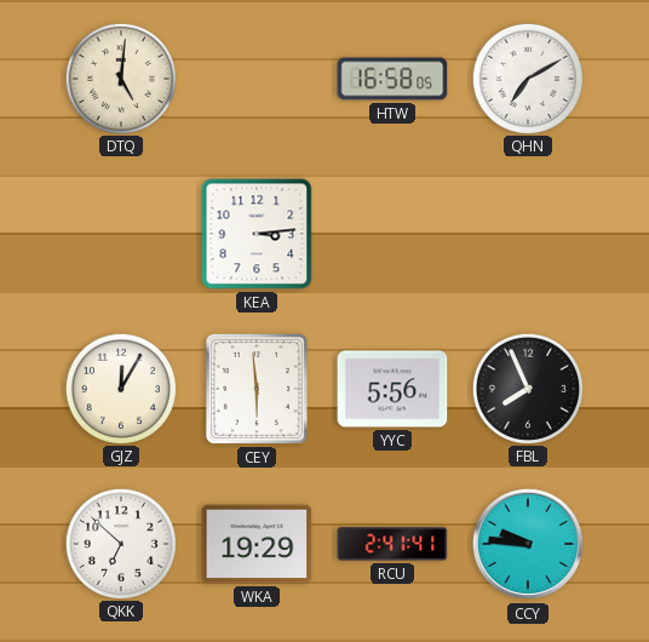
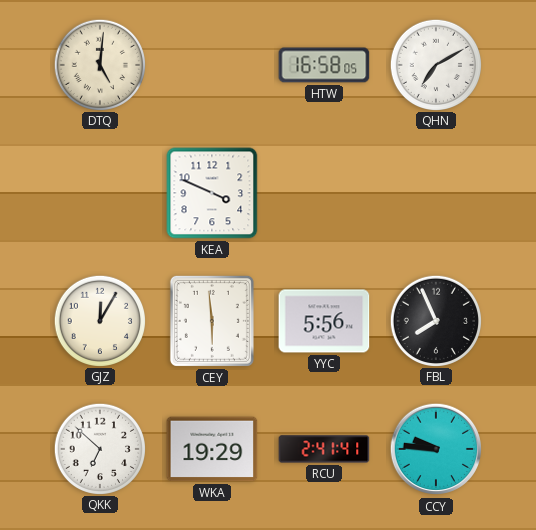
KEA: 3:14 -> 3:49 (212, 193)
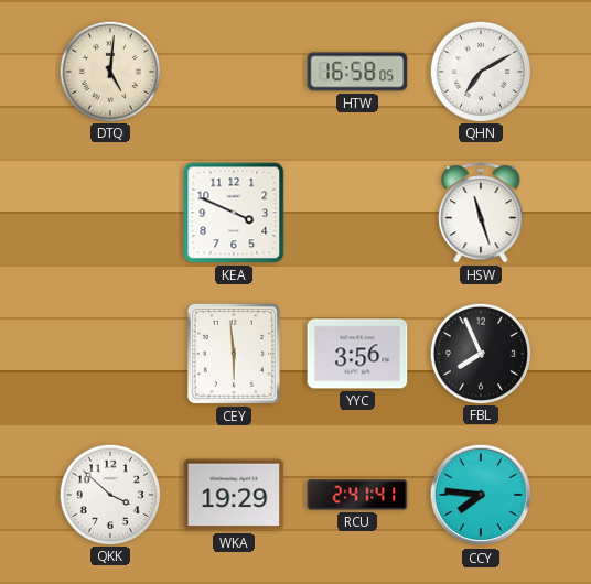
HSW: none -> 11:27 (481, 214)
GJZ: 12:05 -> none (99, 320)
YYC: 5:56 -> 3:56 (357, 354)
QKK: 6:52 -> 3:52 (109, 494)
CCY: 9:46 -> 7:46 (481, 495)
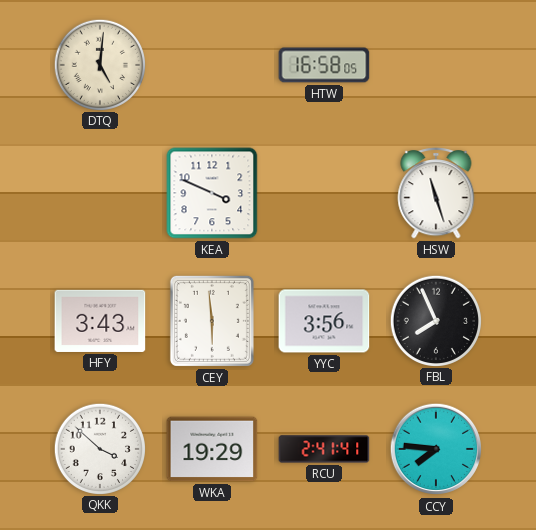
QHN: 7:10 -> none (480, 71)
HFY: none -> 3:43 (100, 321)
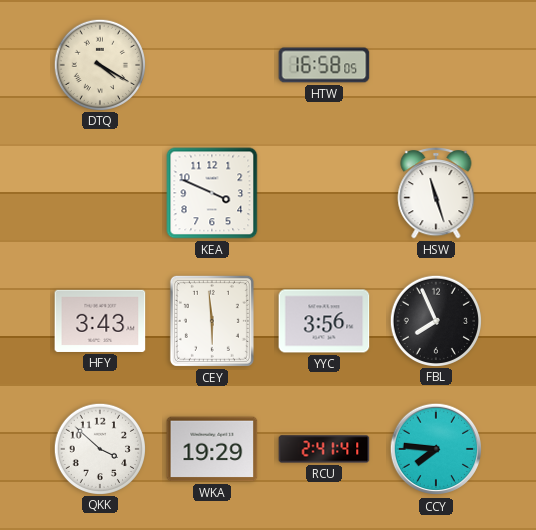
DTQ: 5:01 -> 4:20 (99, 64)
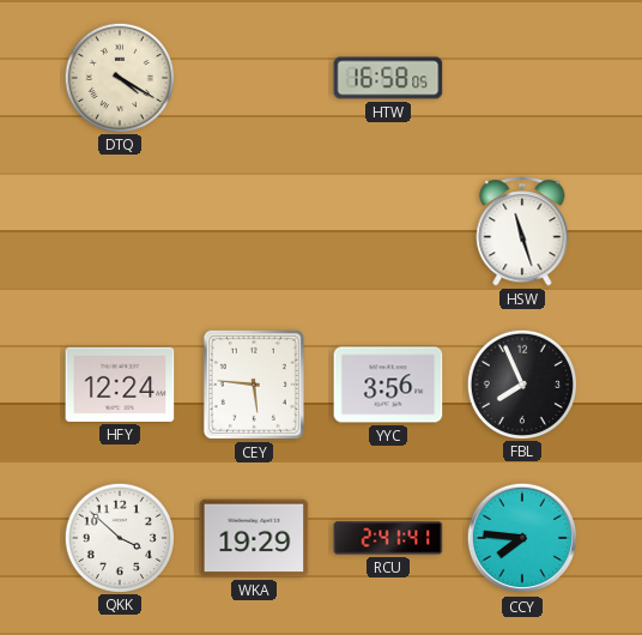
KEA: 3:49 -> none (212, 193)
HFY: 3:43 -> 12:24 (120, 385)
CEY: 5:59 -> 5:46 (254, 385)
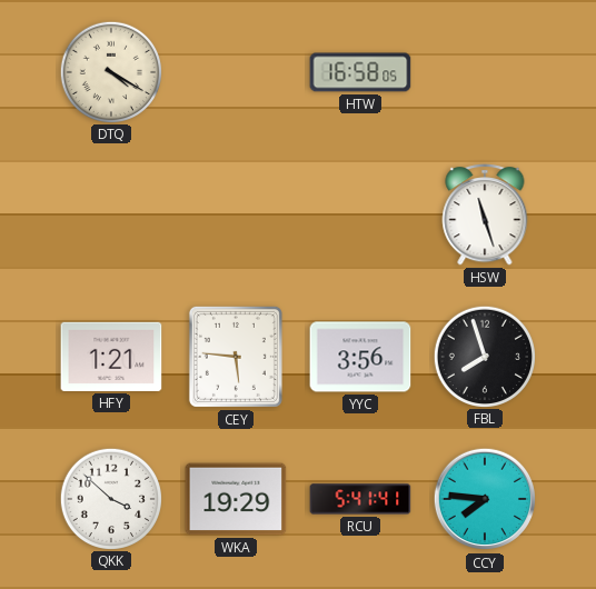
HFY: 12:24 -> 1:21 (111, 357)
FBL: 7:56 -> 7:57 (484, 356)
RCU: 2:41 -> 5:41 (360, 499)
